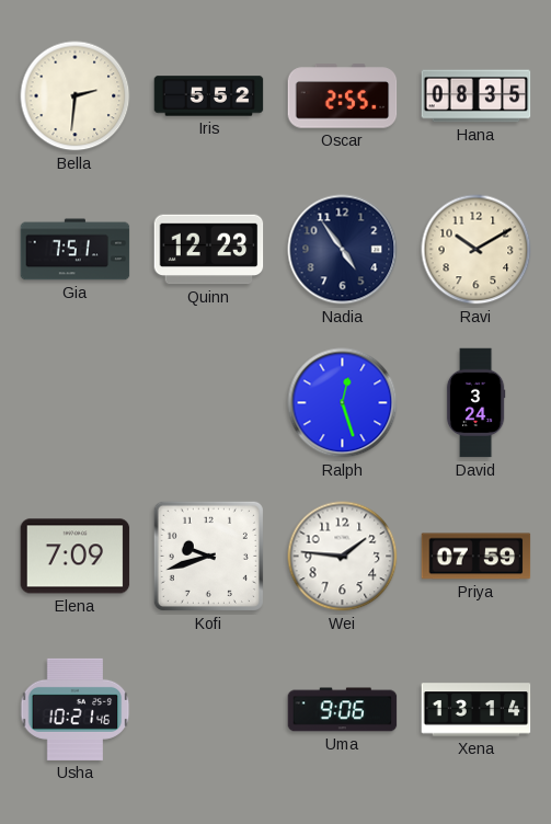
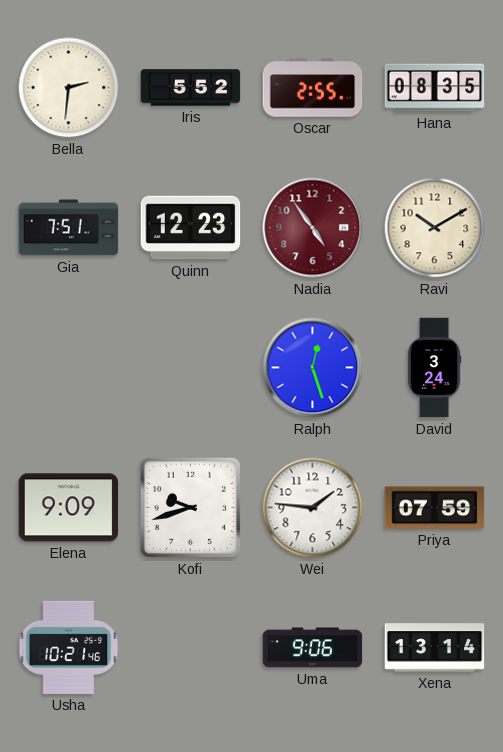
Nadia dial: navy -> burgundy (313, 228)
Elena: 7:09 -> 9:09 (69, 508)
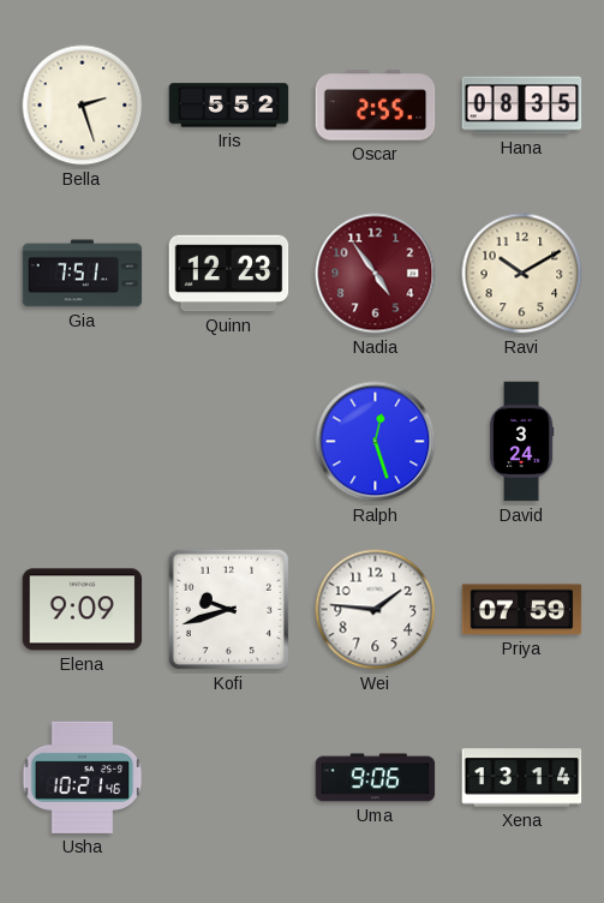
Bella: 2:31 -> 2:27 (83, 106)
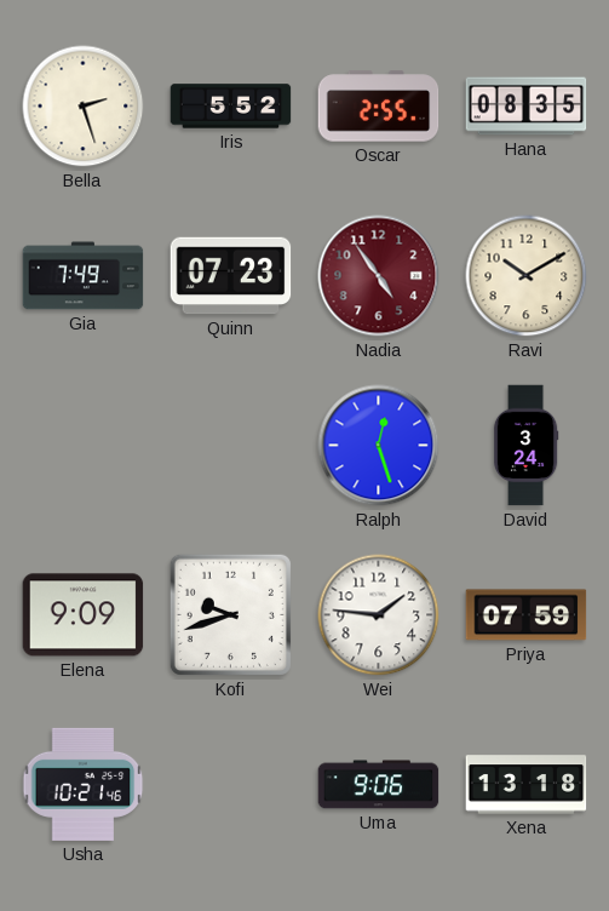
Gia: 7:51 -> 7:49 (84, 276)
Quinn: 12:23 -> 07:23 (231, 276)
Xena: 13:14 -> 13:18 (527, 785)
